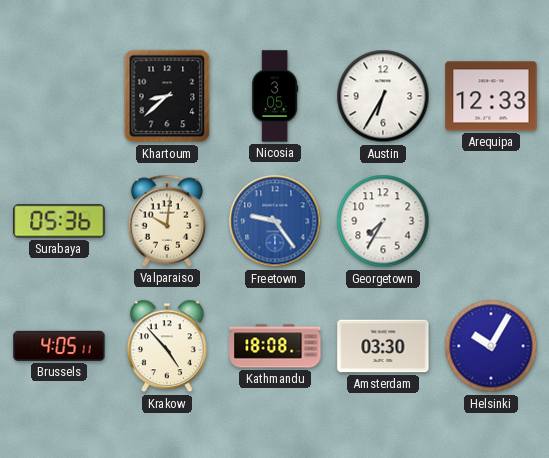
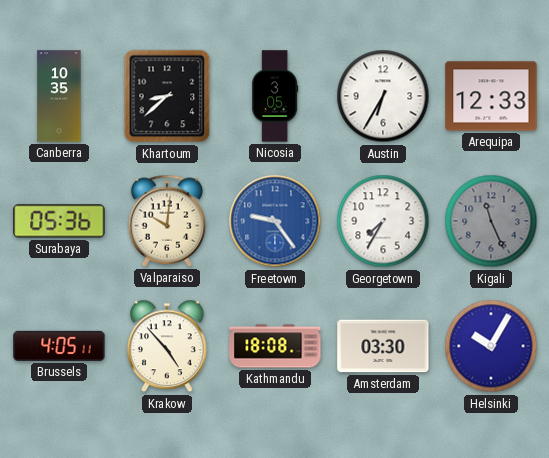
Canberra: none -> 10:35 (59, 96)
Kigali: none -> 11:26 (491, 221)
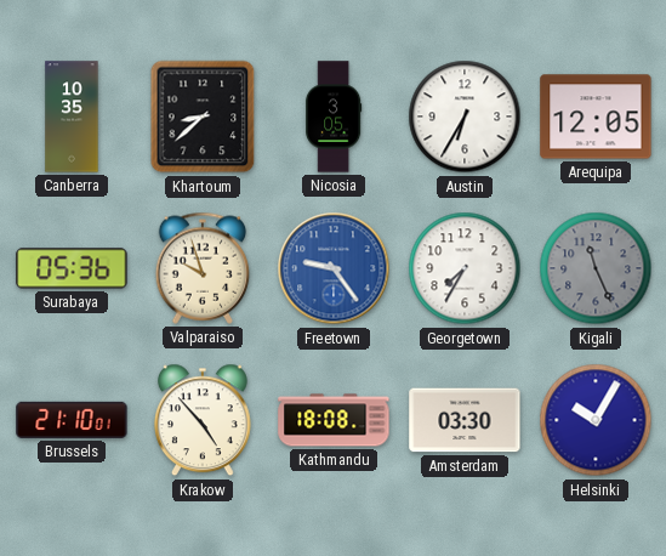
Arequipa: 12:33 -> 12:05 (596, 117)
Valparaiso: 10:01 -> 9:57 (203, 268)
Brussels: 4:05 -> 21:10 (72, 420)
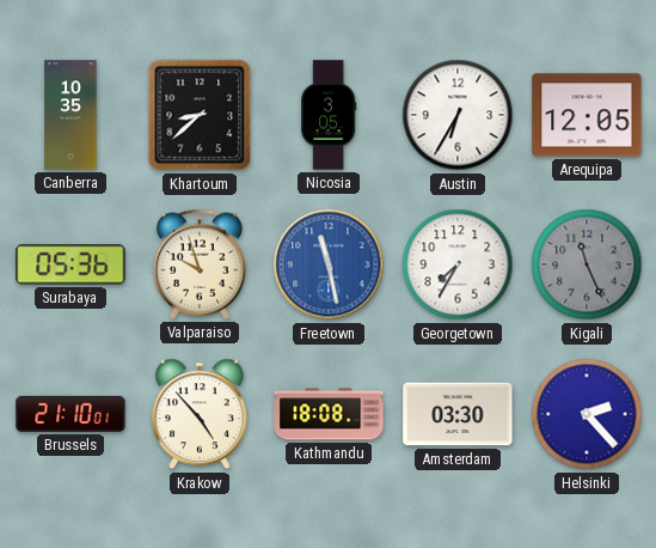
Freetown: 9:24 -> 11:28 (329, 264)
Helsinki: 10:05 -> 2:23 (587, 414)
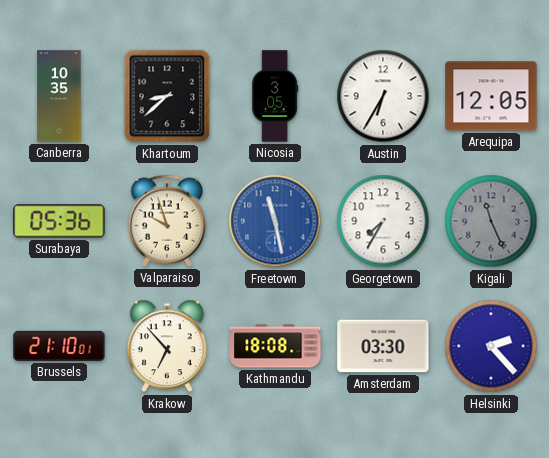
Krakow: 4:53 -> 6:53 (167, 346)
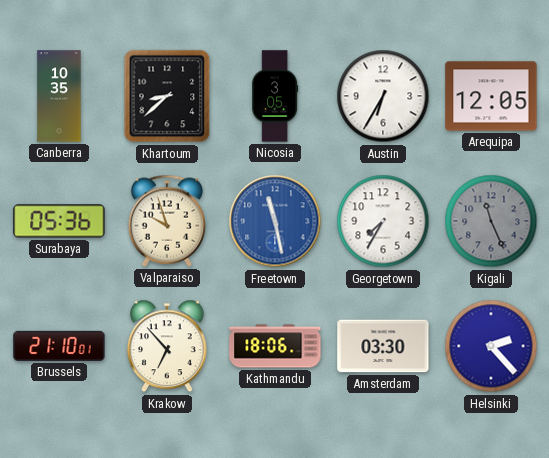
Kathmandu: 18:08 -> 18:06 (275, 346)
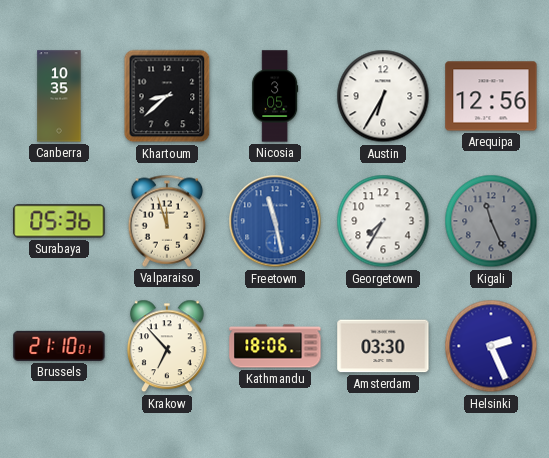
Arequipa: 12:05 -> 12:56 (491, 96)
Valparaiso: 9:57 -> 11:57 (167, 221)
Helsinki: 2:23 -> 2:26 (491, 346)
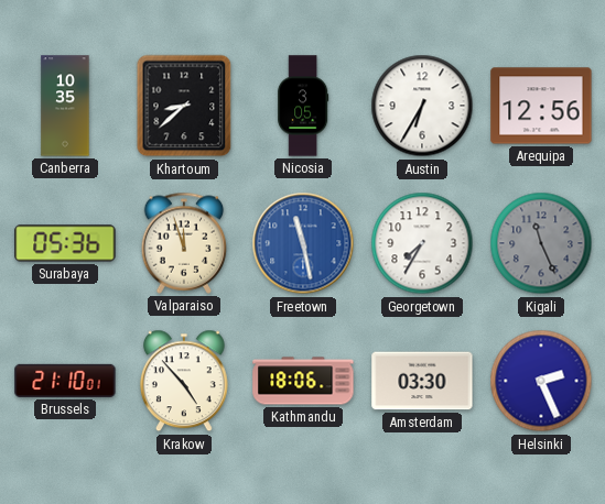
Krakow: 6:53 -> 4:53 (184, 381)
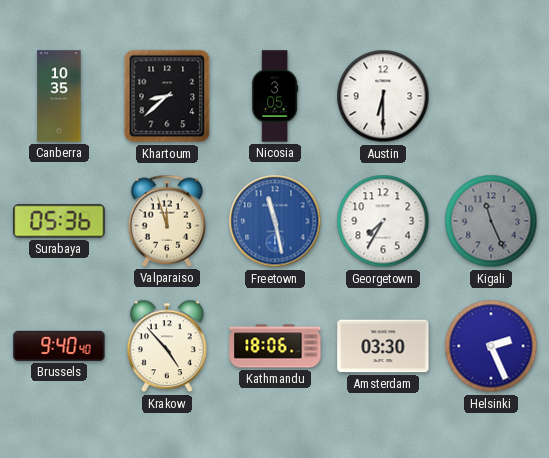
Austin: 6:35 -> 6:30 (383, 96)
Arequipa: 12:56 -> none (541, 106)
Brussels: 21:10 -> 9:40 (59, 346)
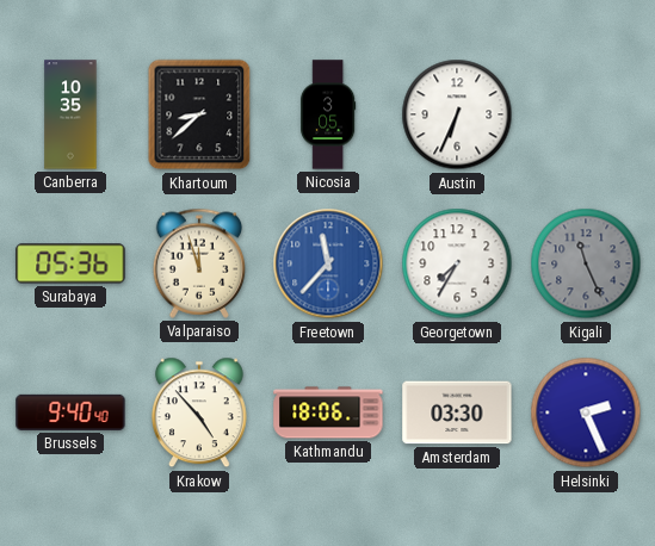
Austin: 6:30 -> 6:34 (457, 114)
Freetown: 11:28 -> 11:37 (328, 263)
